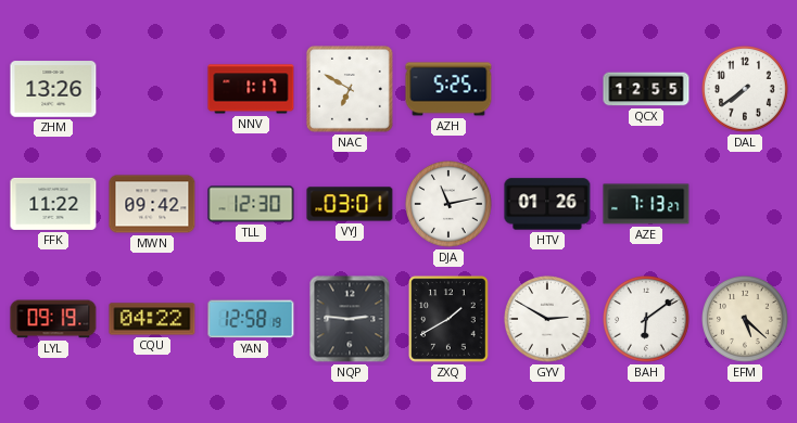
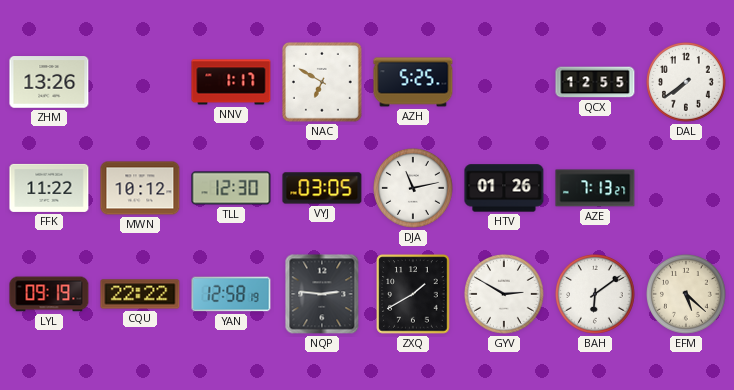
MWN: 09:42 -> 10:12 (140, 188)
VYJ: 03:01 -> 03:05 (322, 188)
CQU: 04:22 -> 22:22 (140, 294)
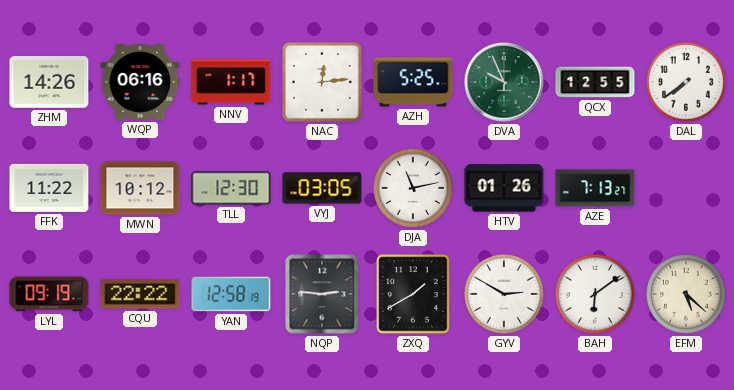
ZHM: 13:26 -> 14:26 (49, 82)
WQP: none -> 06:16 (140, 83)
NAC: 6:50 -> 12:14 (322, 82)
DVA: none -> 9:56 (504, 82)
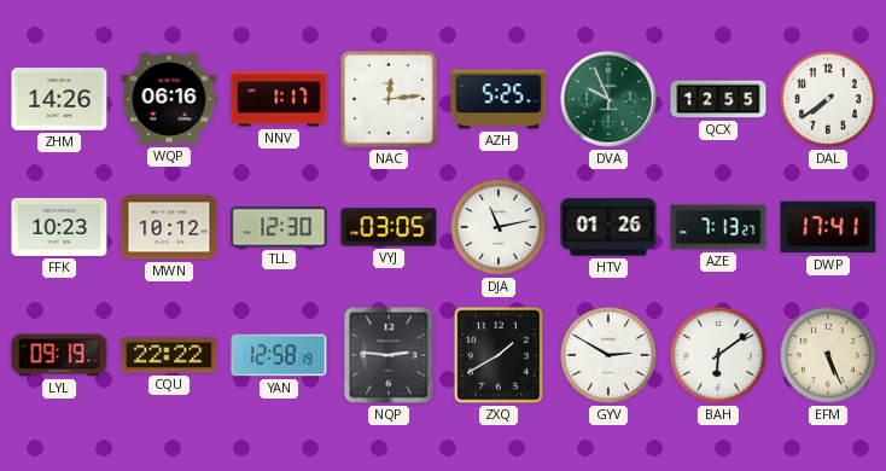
FFK: 11:22 -> 10:23 (59, 227)
DWP: none -> 17:41 (828, 227)
EFM: 5:22 -> 5:26 (829, 356)
